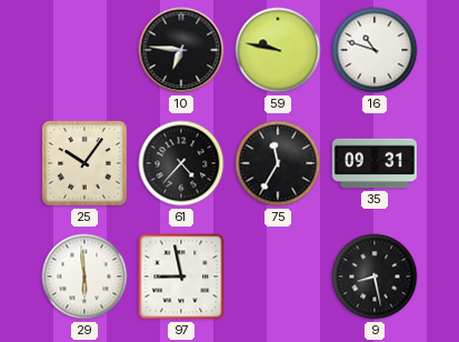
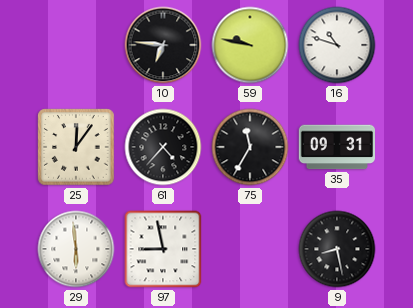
25: 10:06 -> 12:06 (76, 147)
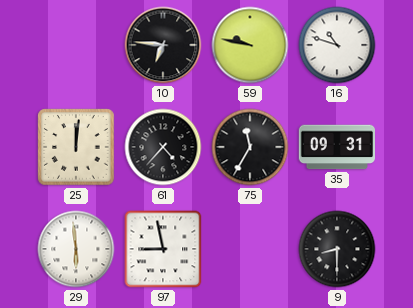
25: 12:06 -> 12:01 (76, 147)
9: 8:28 -> 8:30 (337, 249)
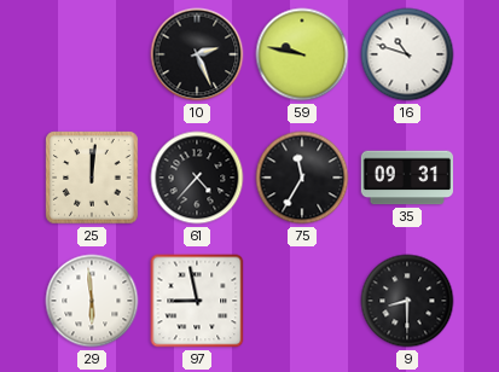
10: 6:46 -> 2:26 (197, 54)
